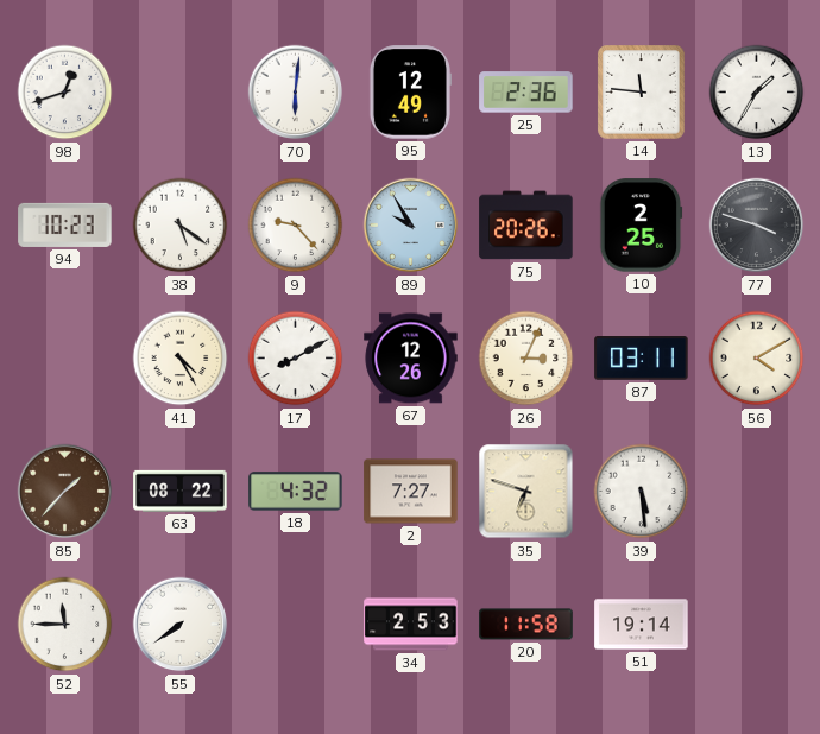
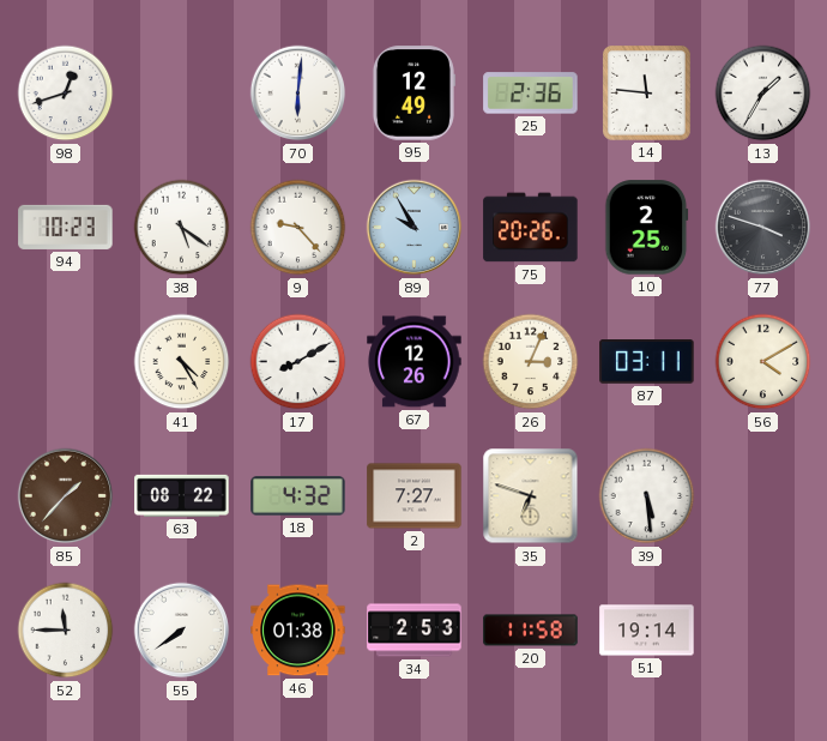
46: none -> 01:38 (298, 631)
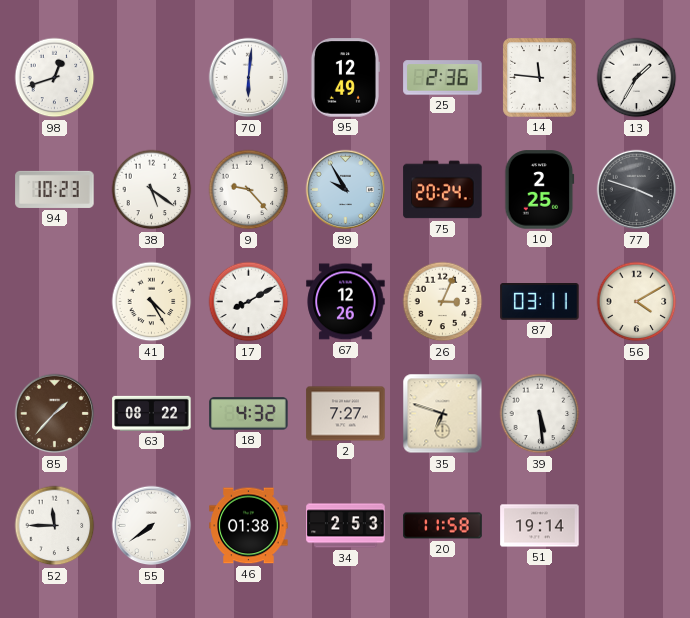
75: 20:26 -> 20:24 (443, 190)
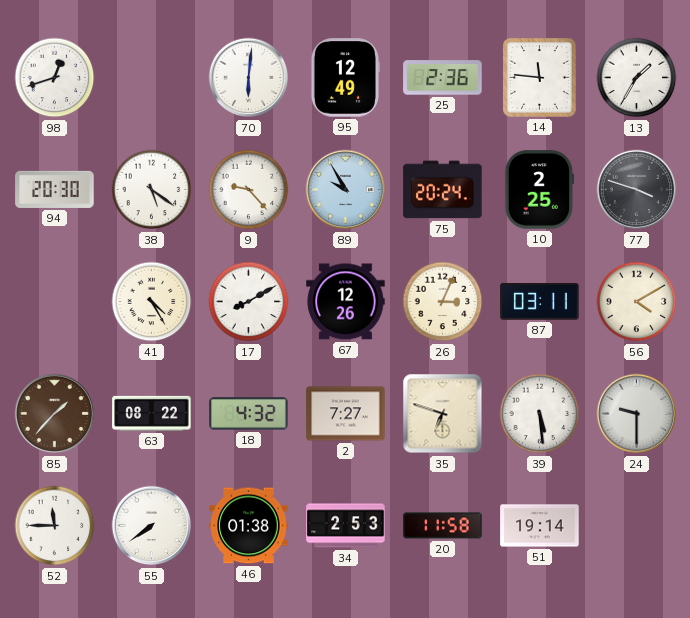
94: 10:23 -> 20:30 (55, 189)
24: none -> 9:30 (637, 414)
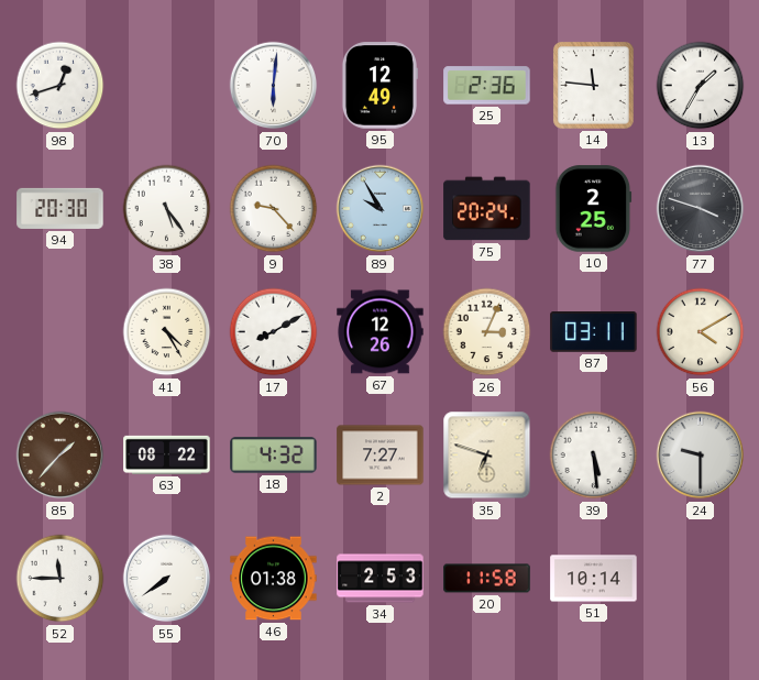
38: 5:21 -> 5:24 (167, 209)
51: 19:14 -> 10:14 (594, 579)
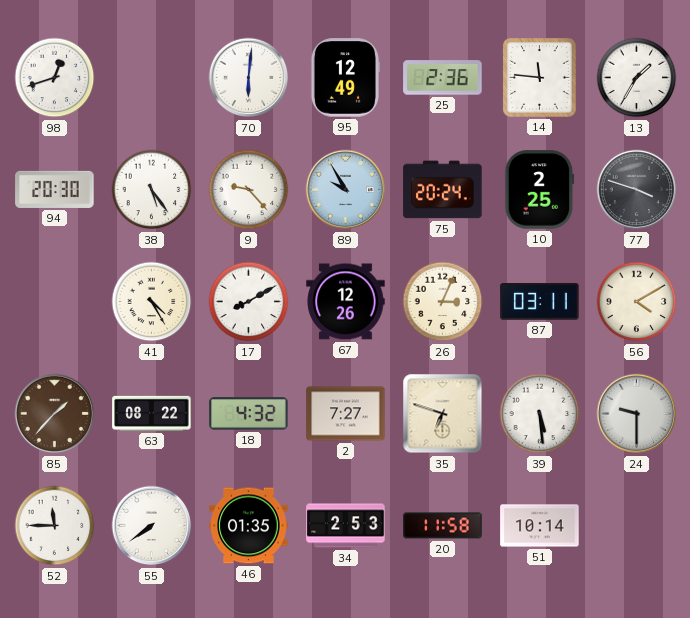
46: 01:38 -> 01:35 (249, 526)
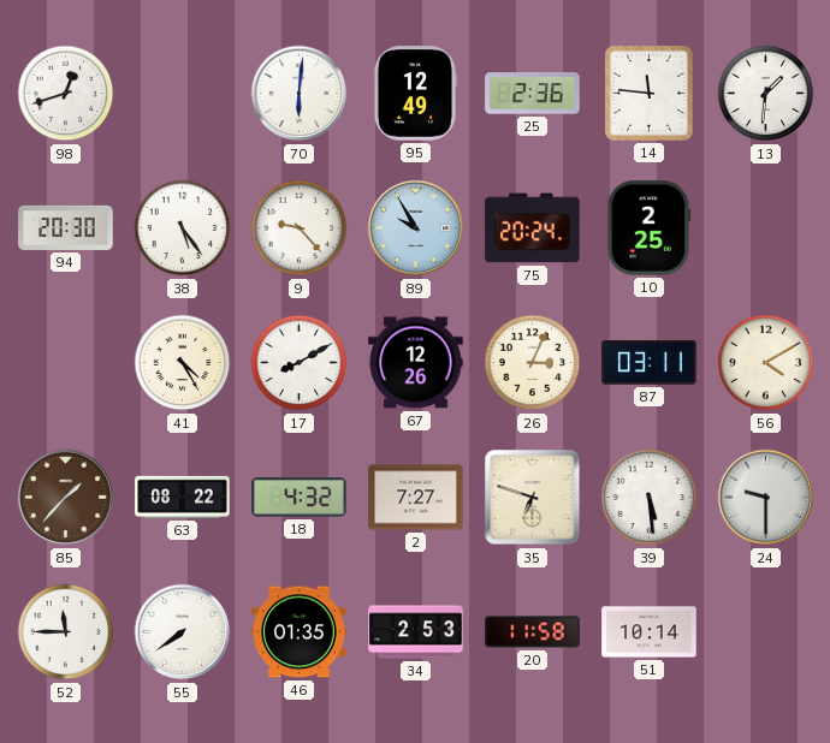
13: 1:35 -> 1:31 (766, 94)
77: 3:48 -> none (637, 190)
